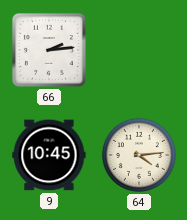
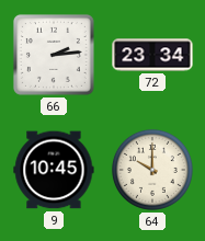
72: none -> 23:34 (152, 55)
64: 4:14 -> 10:00 (152, 170)
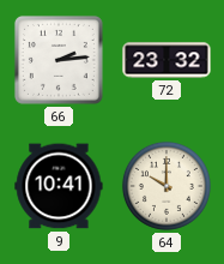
72: 23:34 -> 23:32 (167, 60)
9: 10:45 -> 10:41 (59, 186)
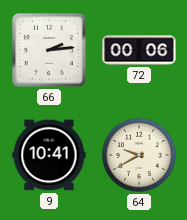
72: 23:32 -> 00:06 (139, 50)
64: 10:00 -> 9:40 (139, 155)
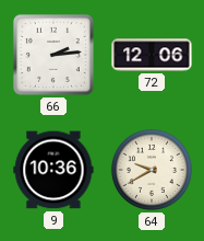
72: 00:06 -> 12:06 (152, 55)
9: 10:41 -> 10:36 (53, 170)
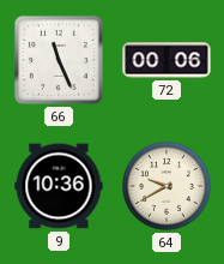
66: 2:14 -> 11:26 (59, 60)
72: 12:06 -> 00:06 (167, 60)
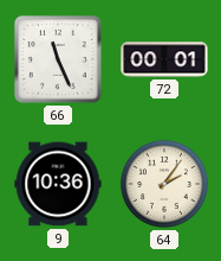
72: 00:06 -> 00:01 (164, 59)
64: 9:40 -> 2:06 (164, 184)
